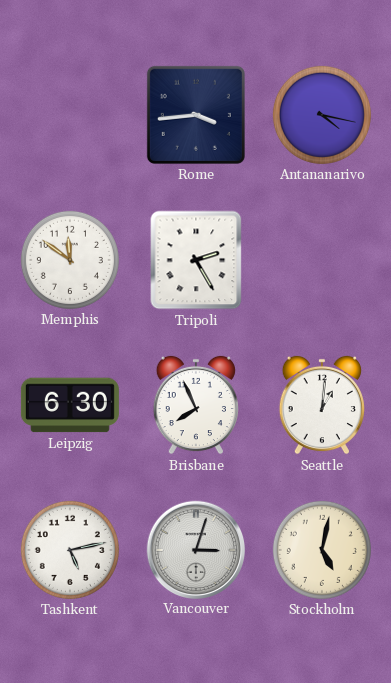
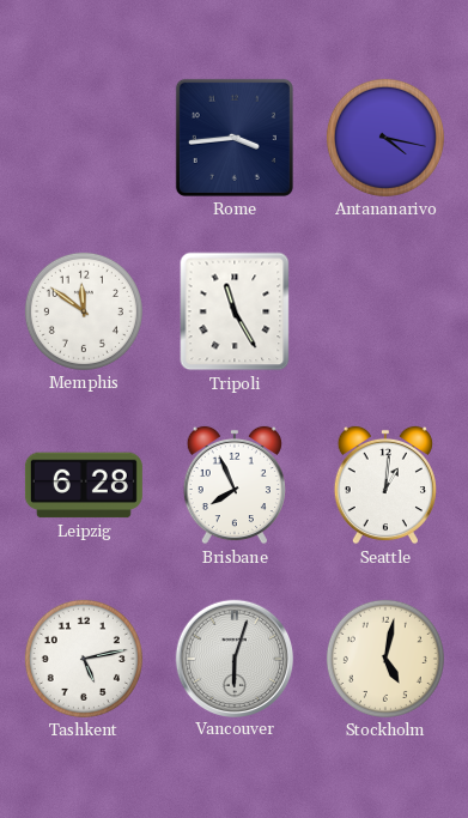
Tripoli: 2:25 -> 11:25 (235, 311)
Leipzig: 6:30 -> 6:28 (84, 485)
Vancouver: 3:03 -> 6:03 (233, 658)
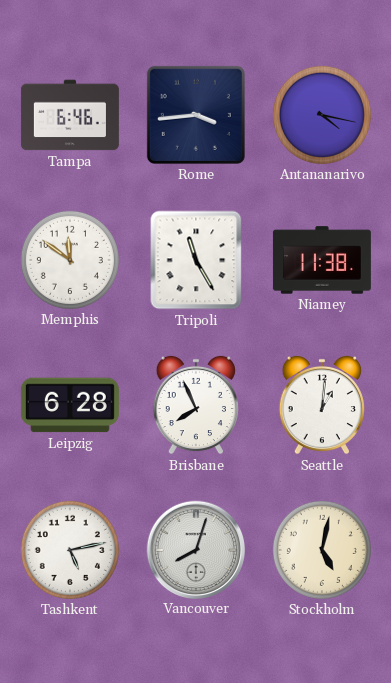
Tampa: none -> 6:46 (70, 115)
Niamey: none -> 11:38 (322, 260)
Vancouver: 6:03 -> 8:03 (195, 549)
